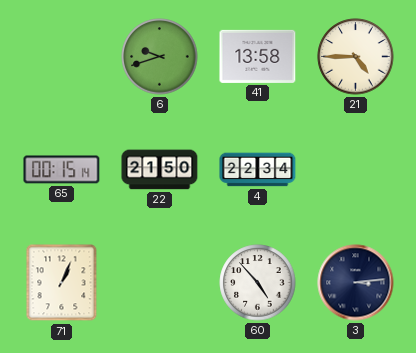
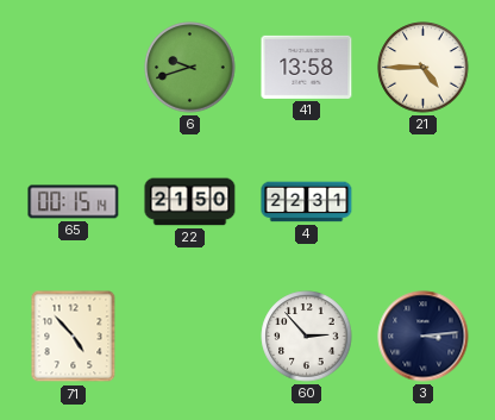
4: 22:34 -> 22:31 (307, 202)
71: 1:04 -> 4:53 (74, 337)
60: 4:53 -> 2:53 (307, 337)
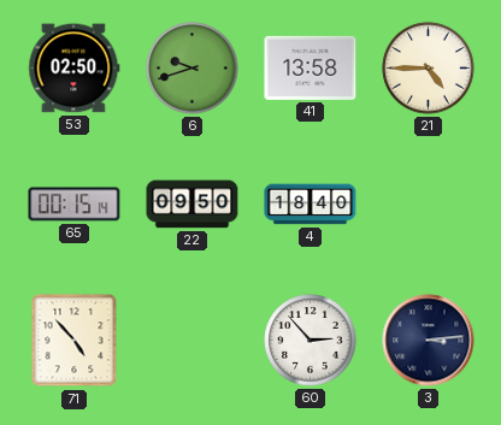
53: none -> 02:50 (75, 69)
22: 21:50 -> 09:50 (193, 205)
4: 22:31 -> 18:40 (311, 205)
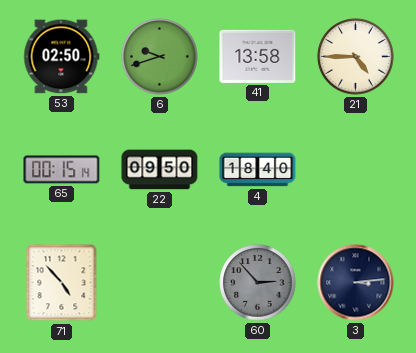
60 dial: white -> grey (258, 283)
